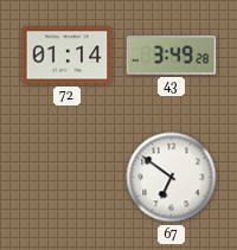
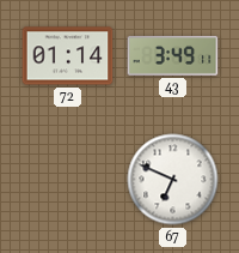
43: 3:49:28 -> 3:49:11 (173, 55)
67: 6:51 -> 6:49 (173, 180)
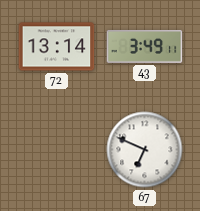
72: 01:14 -> 13:14 (57, 47)
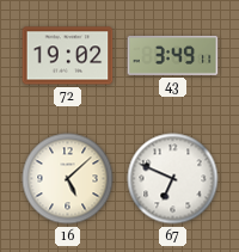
72: 13:14 -> 19:02 (68, 56)
16: none -> 5:08 (68, 179)
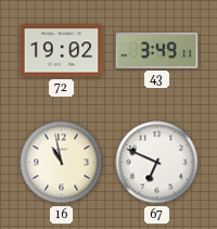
16: 5:08 -> 10:58 (62, 163)
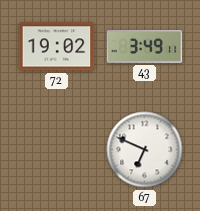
16: 10:58 -> none (62, 163)
